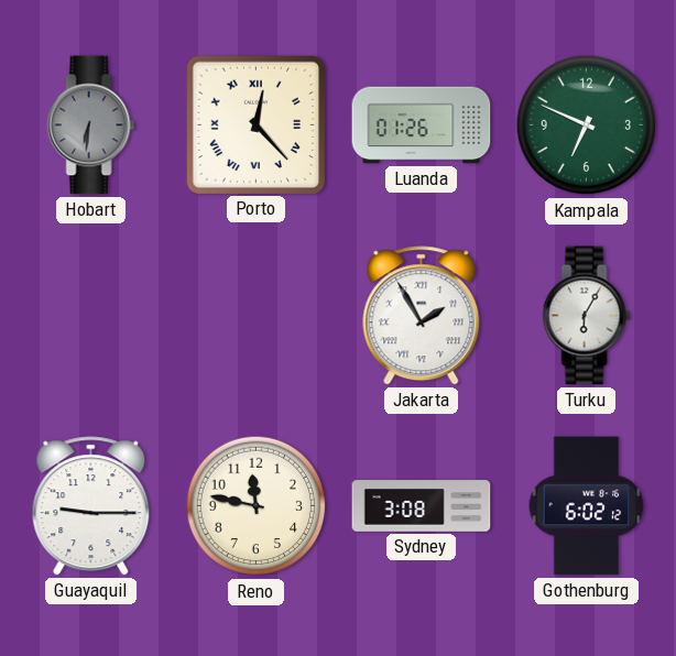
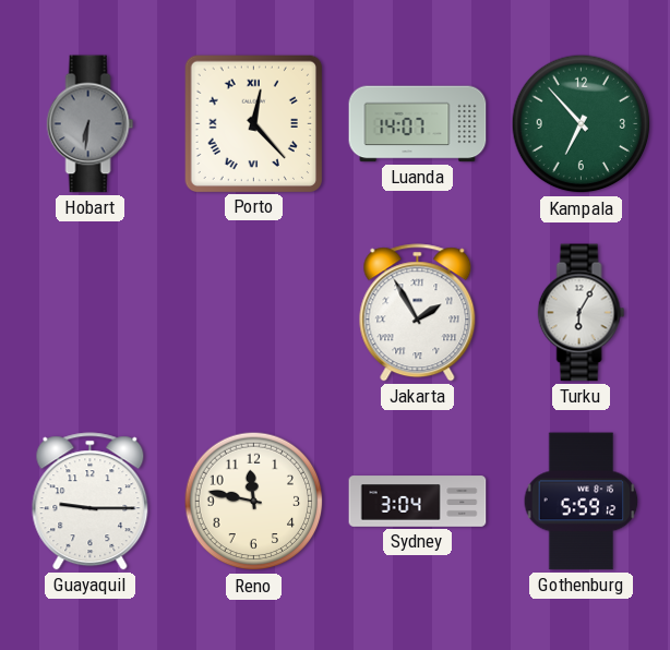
Luanda: 01:26 -> 14:07 (418, 124)
Kampala: 6:49 -> 6:53 (582, 124)
Sydney: 3:08 -> 3:04 (418, 502)
Gothenburg: 6:02 -> 5:59 (582, 502)
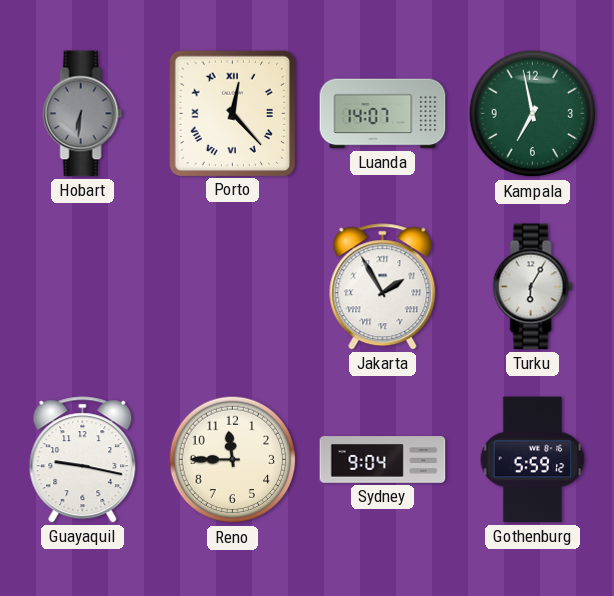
Kampala: 6:53 -> 6:58 (533, 114)
Guayaquil: 9:15 -> 9:17 (83, 460)
Reno: 11:47 -> 11:45 (233, 460)
Sydney: 3:04 -> 9:04 (383, 460)
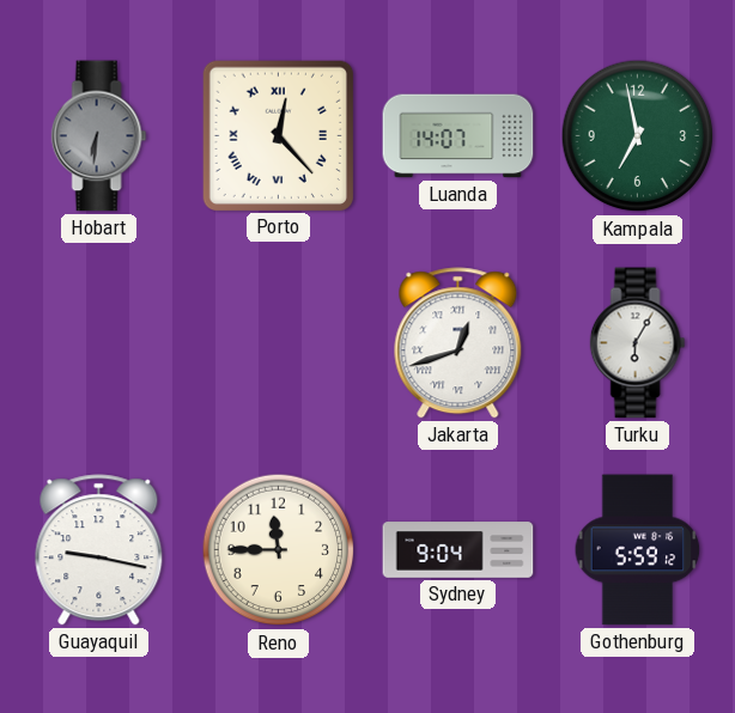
Jakarta: 1:55 -> 12:42 (458, 343)
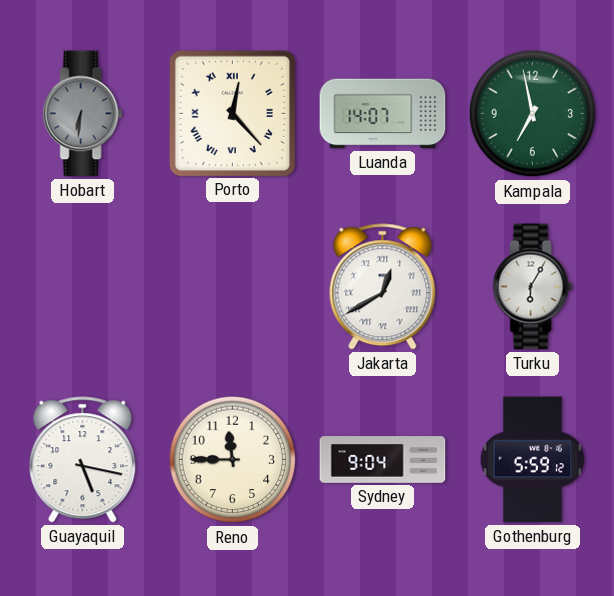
Jakarta: 12:42 -> 12:40 (383, 287)
Guayaquil: 9:17 -> 5:17 (83, 460)
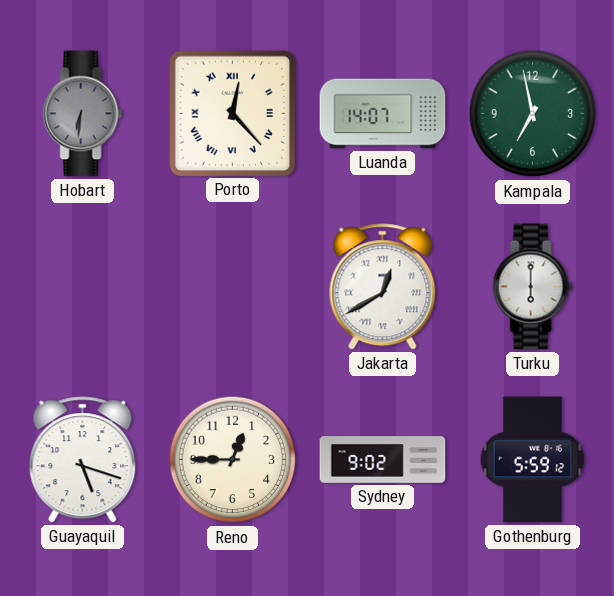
Turku: 6:05 -> 6:00 (533, 287)
Guayaquil: 5:17 -> 5:18 (83, 460)
Reno: 11:45 -> 12:45 (233, 460)
Sydney: 9:04 -> 9:02 (383, 460)
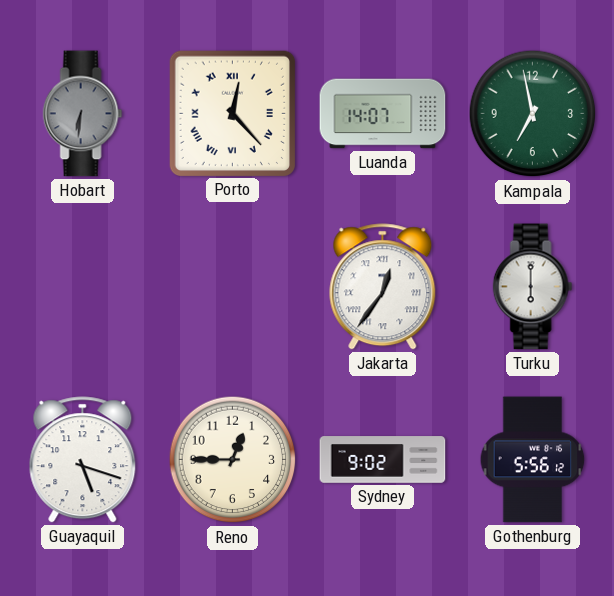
Jakarta: 12:40 -> 12:36 (383, 287)
Gothenburg: 5:59 -> 5:56 (533, 460)
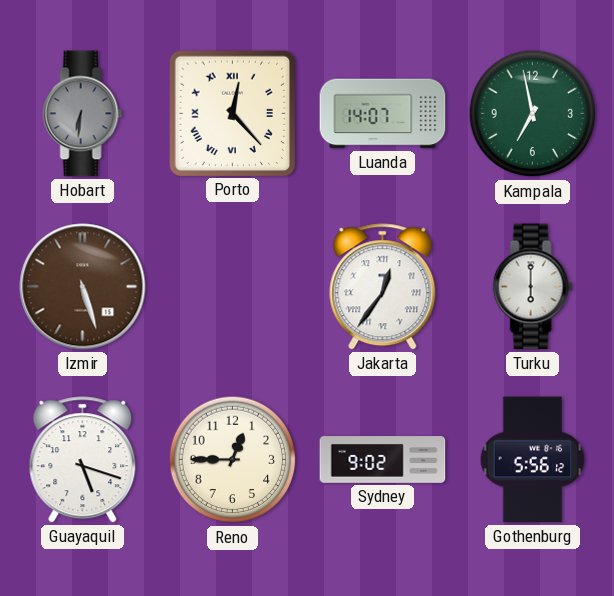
Izmir: none -> 5:27 (83, 287)
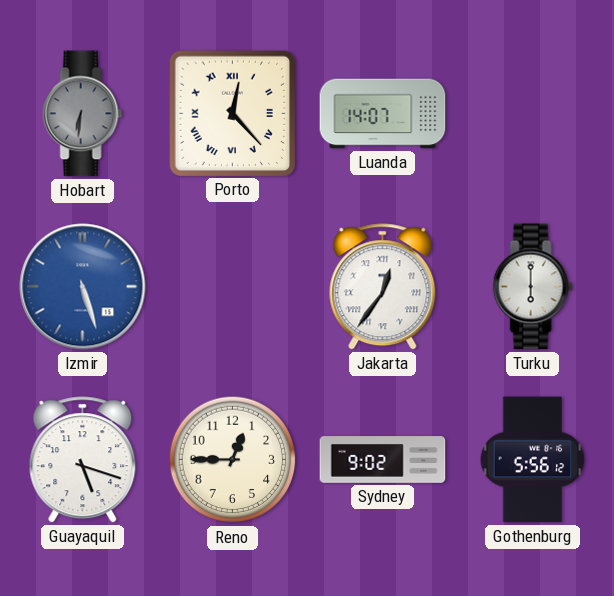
Kampala: 6:58 -> none (533, 114)
Izmir dial: brown -> blue (83, 287)
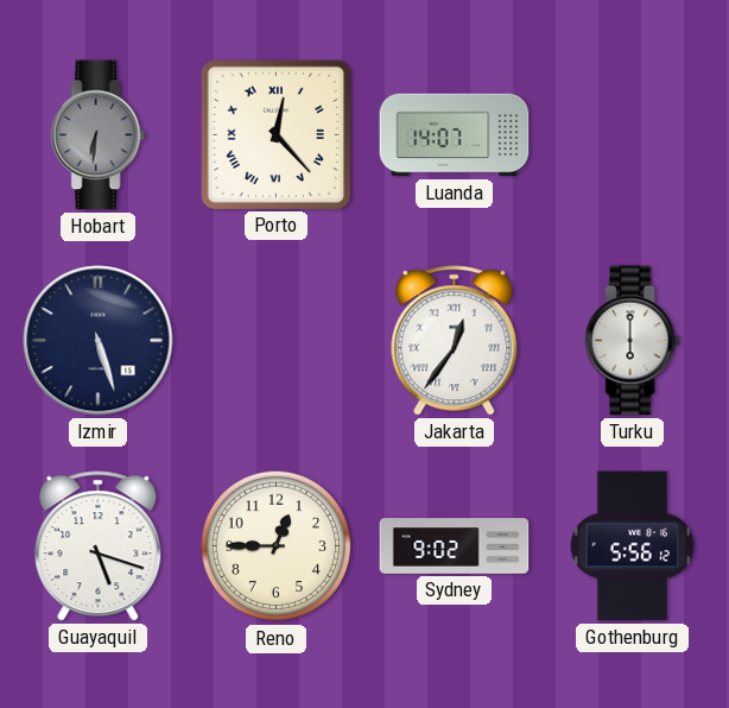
Izmir dial: blue -> navy (99, 341)
